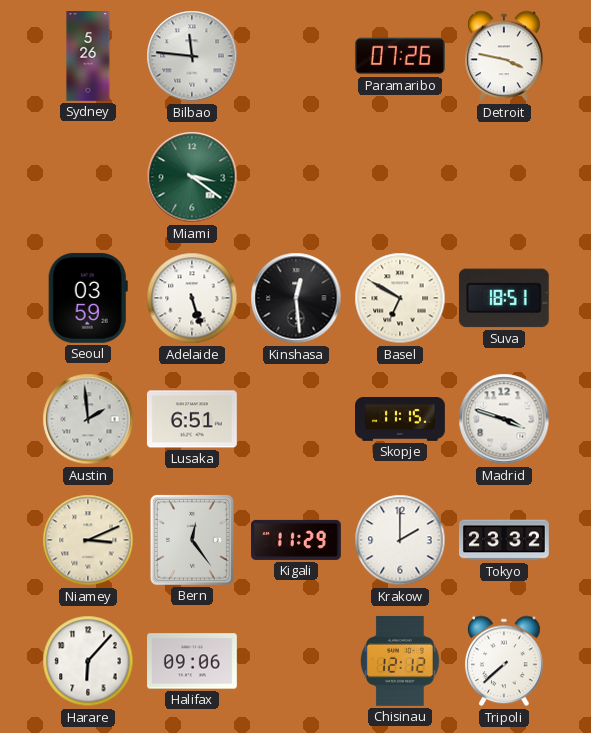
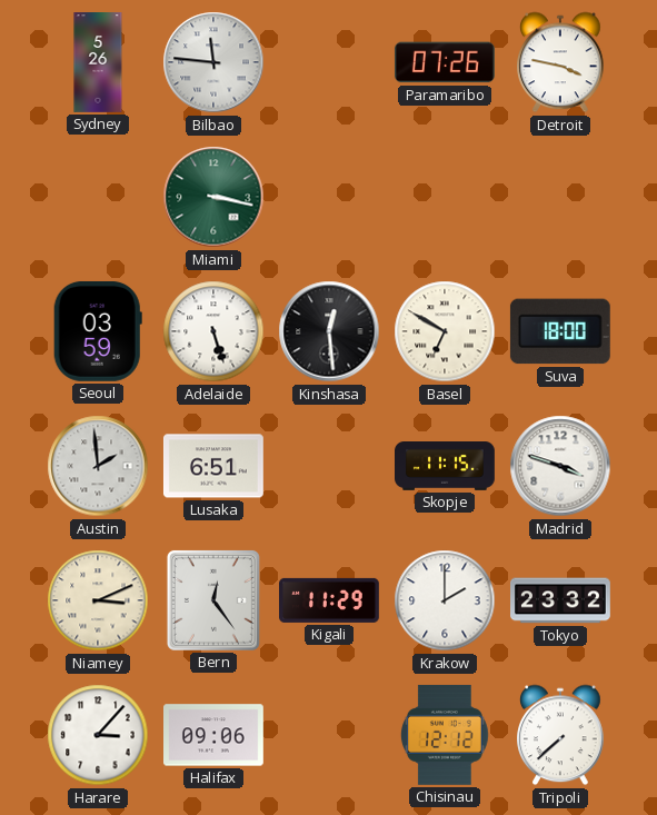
Miami: 3:21 -> 3:17 (213, 197)
Suva: 18:51 -> 18:00 (560, 331)
Harare: 6:07 -> 3:07 (98, 735)
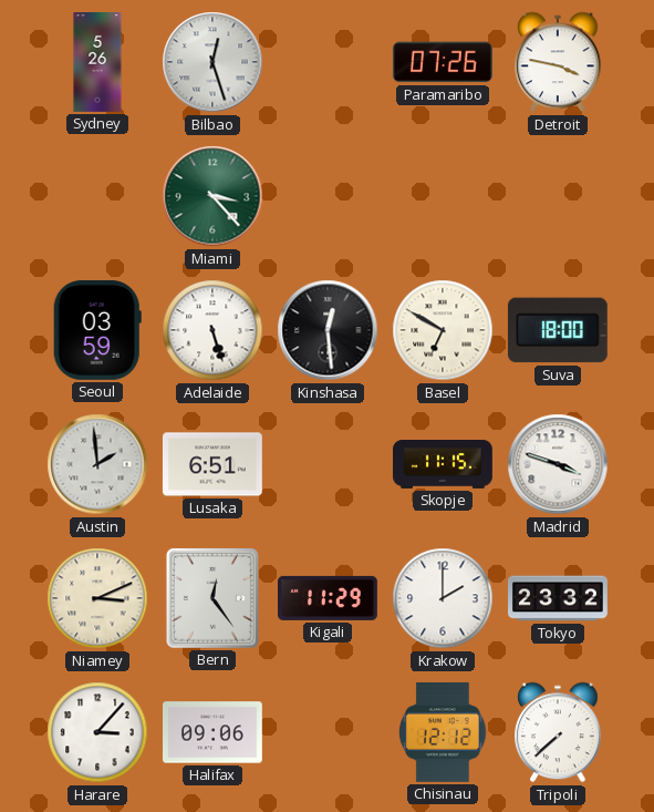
Bilbao: 11:46 -> 12:27 (212, 62)
Miami: 3:17 -> 3:23 (212, 196)
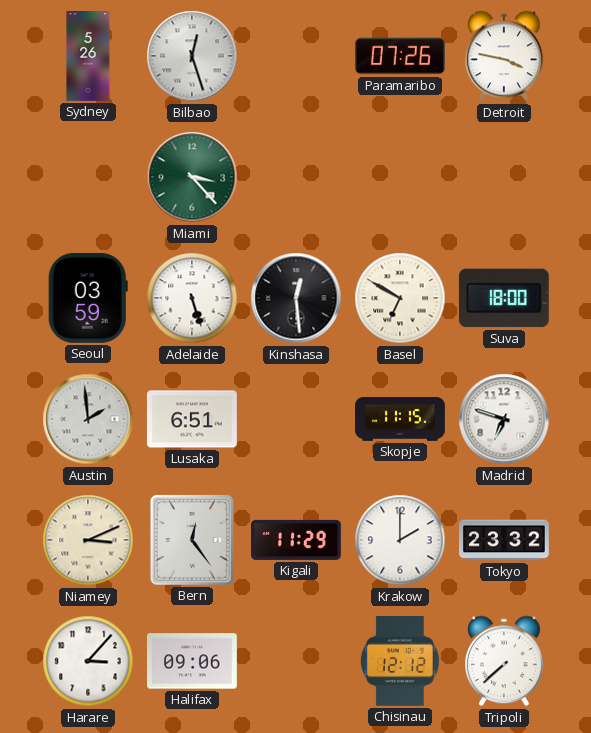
Madrid: 3:48 -> 6:48 (504, 419)
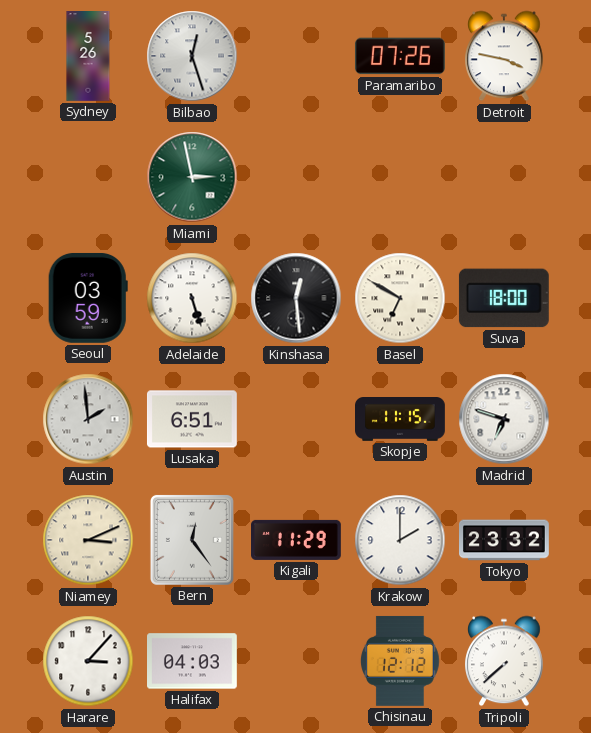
Miami: 3:23 -> 2:58 (192, 177)
Halifax: 09:06 -> 04:03 (193, 661)
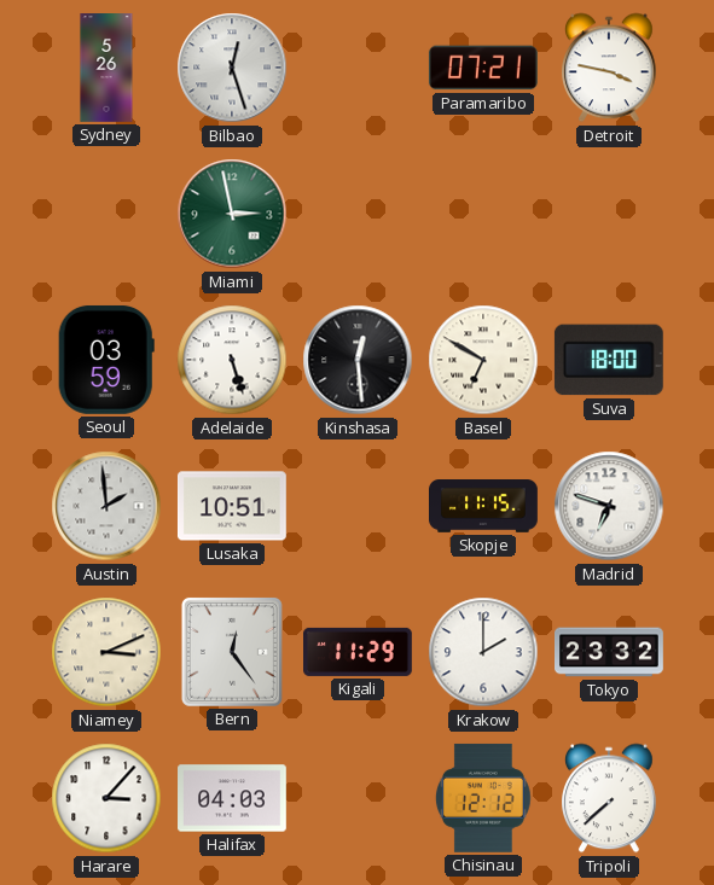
Paramaribo: 07:26 -> 07:21 (483, 68)
Lusaka: 6:51 -> 10:51 (232, 506)
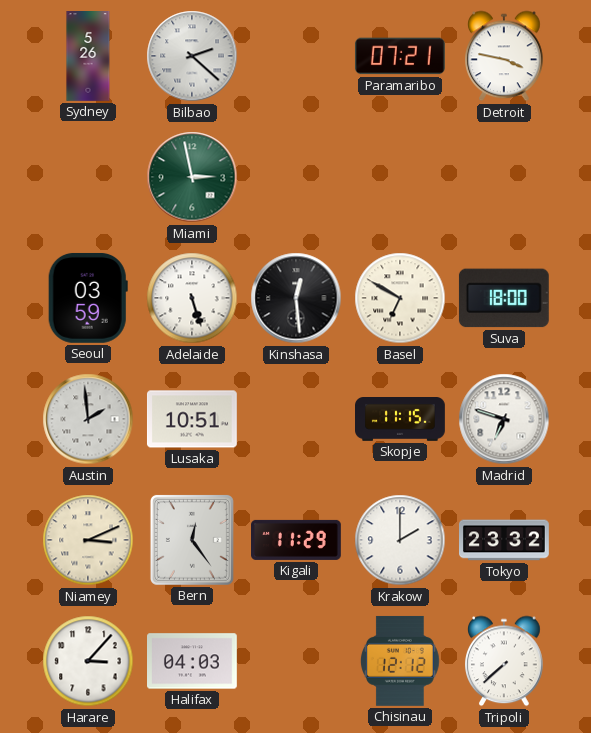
Bilbao: 12:27 -> 2:22 (192, 56)
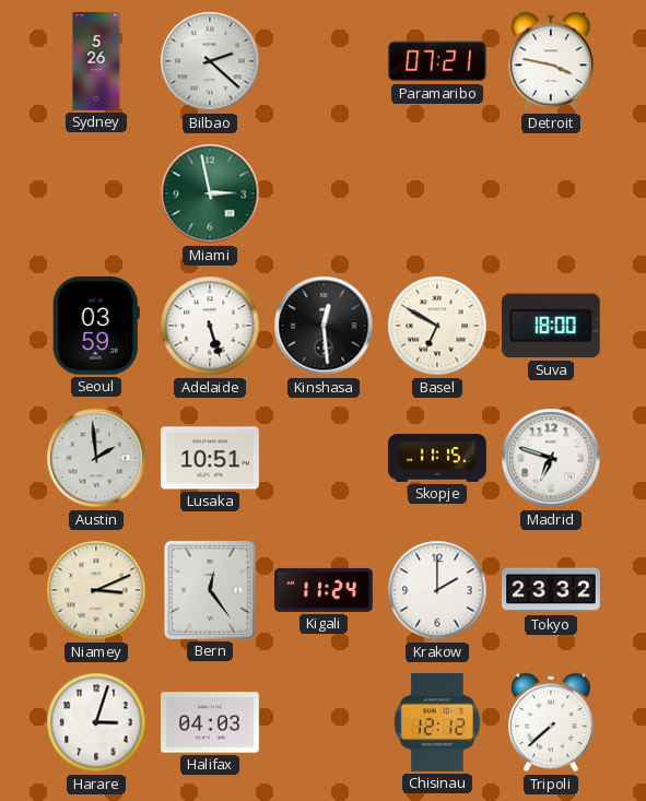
Kigali: 11:29 -> 11:24 (325, 590)
Harare: 3:07 -> 3:03 (96, 722)
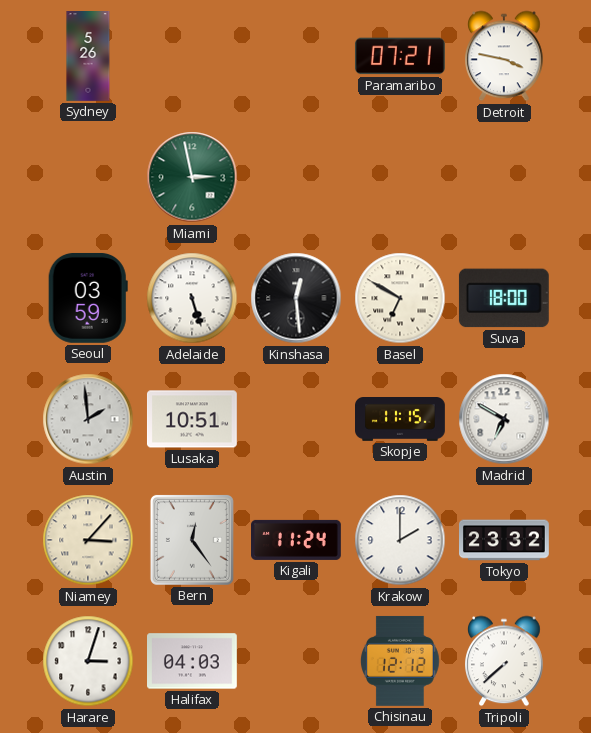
Bilbao: 2:22 -> none (210, 61)
Madrid: 6:48 -> 6:50 (504, 419)
Niamey: 3:11 -> 3:07 (88, 540)
